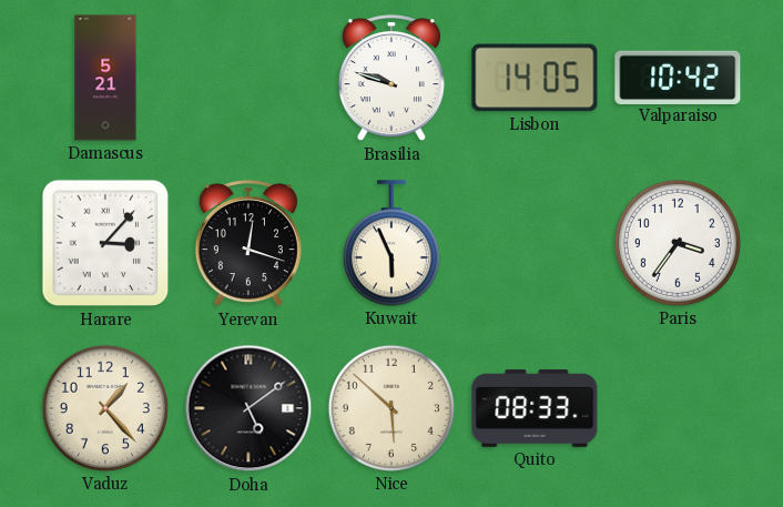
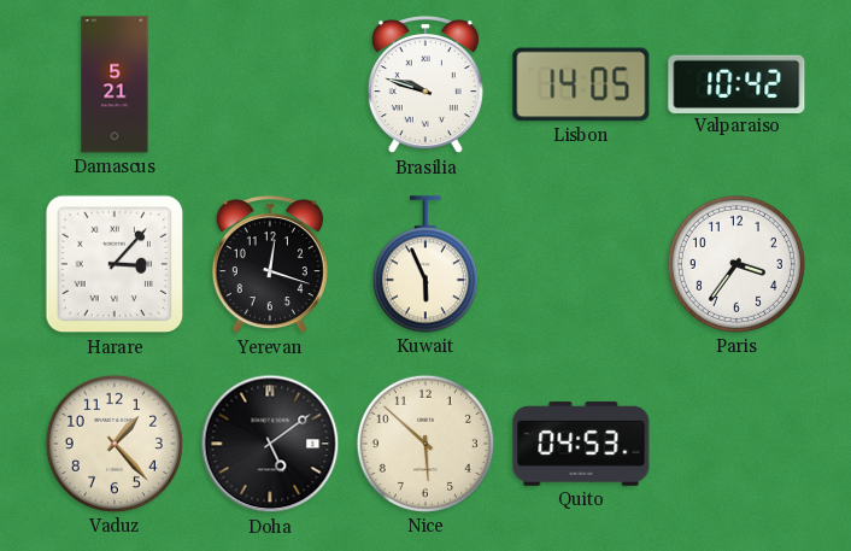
Quito: 08:33 -> 04:53 (581, 444)
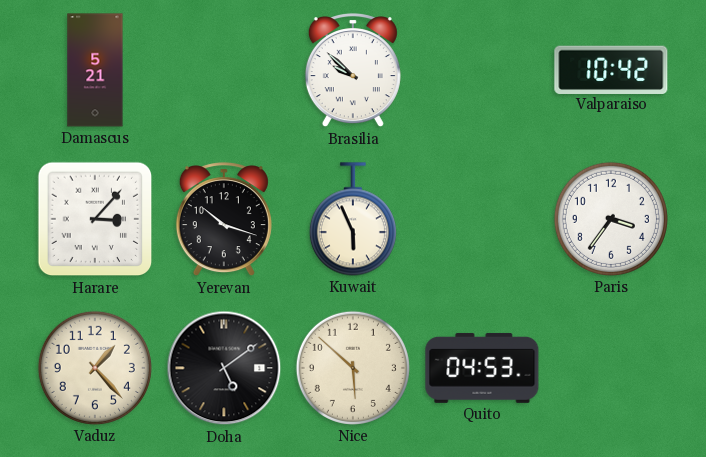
Brasilia: 9:48 -> 9:52 (353, 71)
Lisbon: 14:05 -> none (581, 84)
Yerevan: 12:18 -> 10:18 (224, 220)
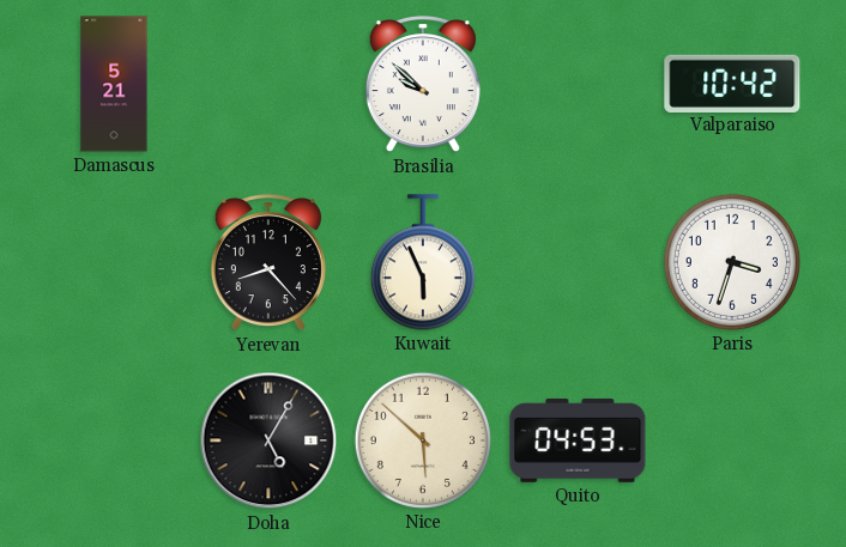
Harare: 3:07 -> none (95, 219)
Yerevan: 10:18 -> 8:23 (268, 263)
Paris: 3:36 -> 3:33 (732, 262)
Vaduz: 1:23 -> none (95, 368)
Doha: 5:09 -> 5:05 (268, 440)
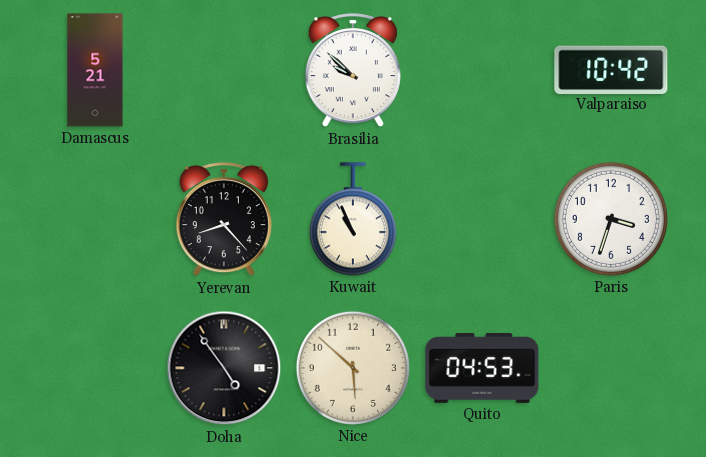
Kuwait: 5:56 -> 10:56 (353, 219)
Doha: 5:05 -> 4:54 (224, 368)
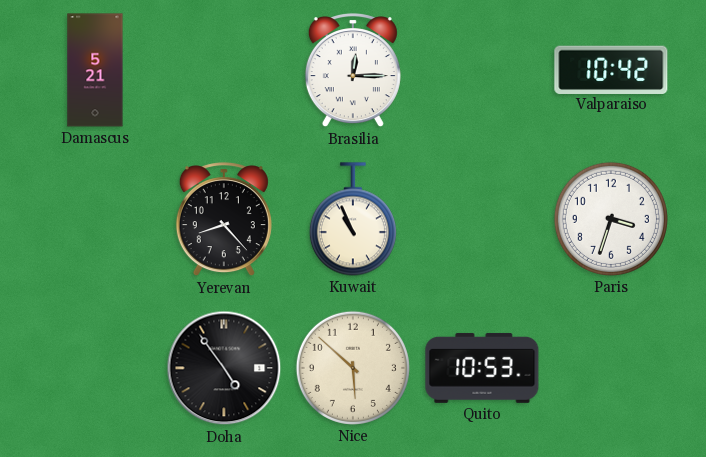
Brasilia: 9:52 -> 12:15 (353, 71)
Quito: 04:53 -> 10:53 (482, 368)
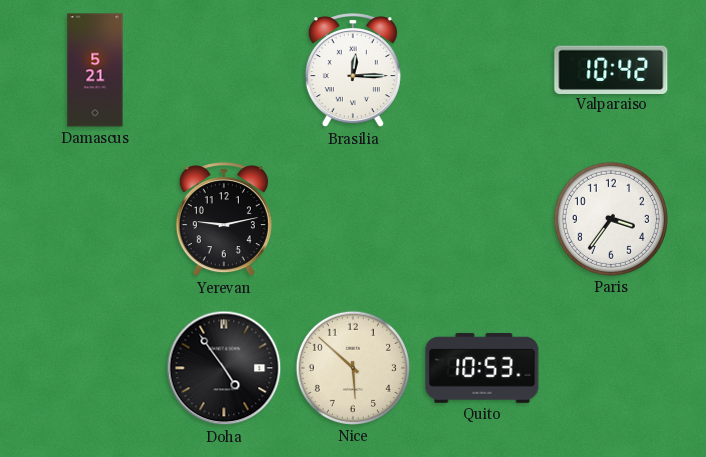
Yerevan: 8:23 -> 9:13 (224, 220)
Kuwait: 10:56 -> none (353, 219)
Paris: 3:33 -> 3:36 (611, 219)
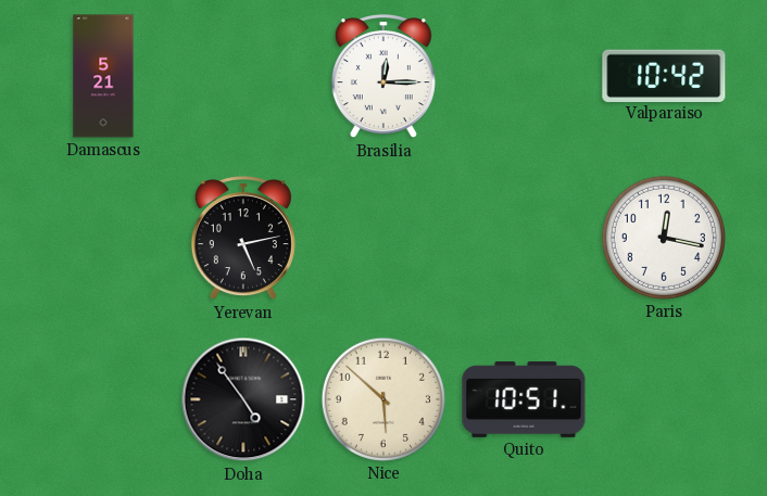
Yerevan: 9:13 -> 5:13 (243, 239)
Paris: 3:36 -> 12:17 (664, 238)
Quito: 10:53 -> 10:51 (524, 399)
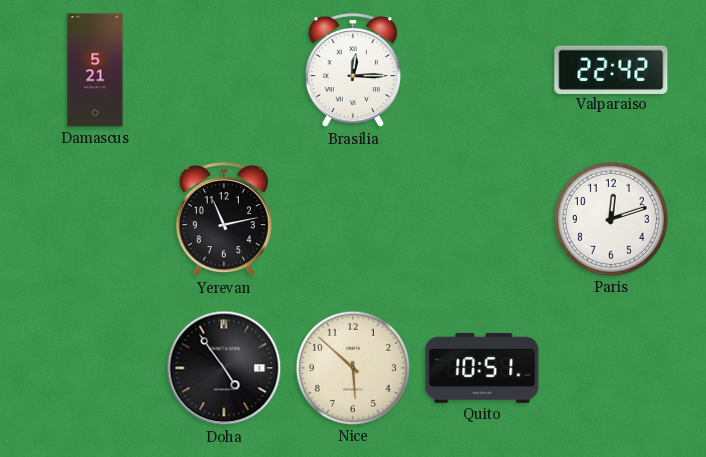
Valparaiso: 10:42 -> 22:42 (611, 69)
Yerevan: 5:13 -> 11:13 (224, 220)
Paris: 12:17 -> 12:12 (611, 219)
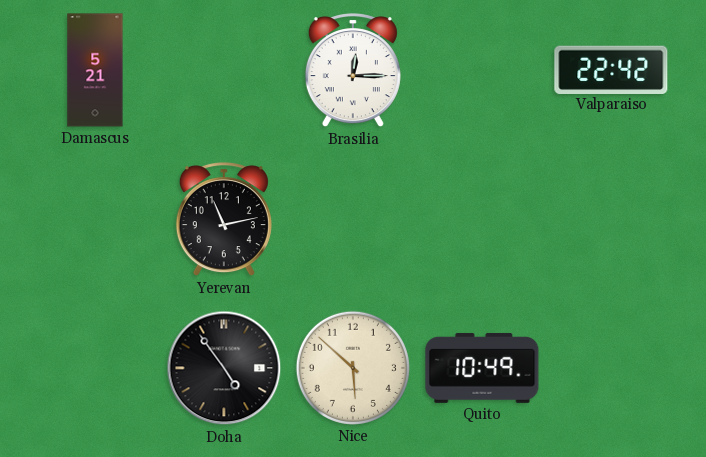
Paris: 12:12 -> none (611, 219)
Quito: 10:51 -> 10:49 (482, 368)
